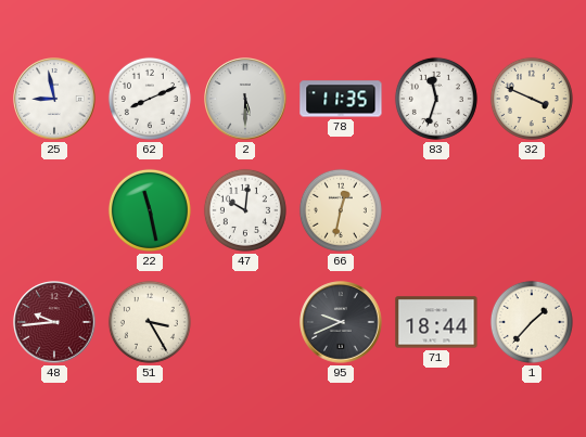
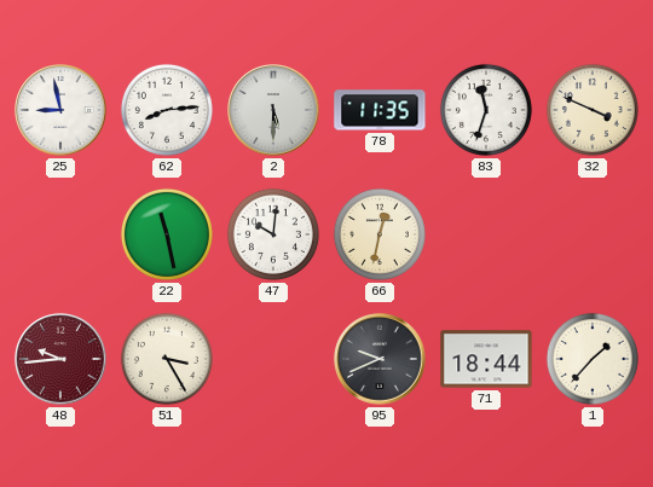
62: 8:11 -> 8:14 (167, 110)
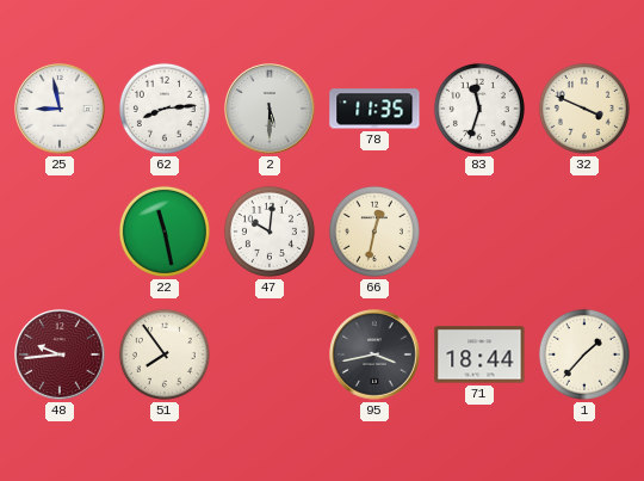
51: 3:25 -> 7:54 (165, 354)
95: 9:41 -> 3:43 (374, 354)
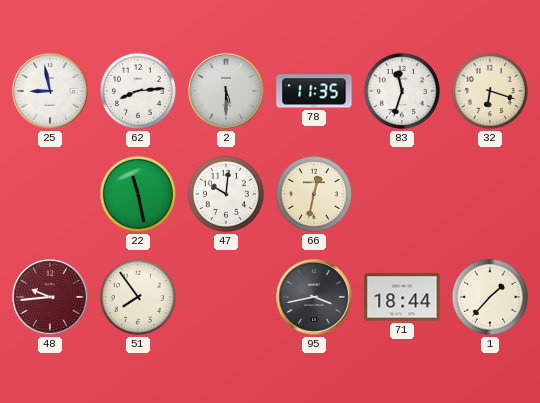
32: 3:49 -> 6:18 (490, 91)
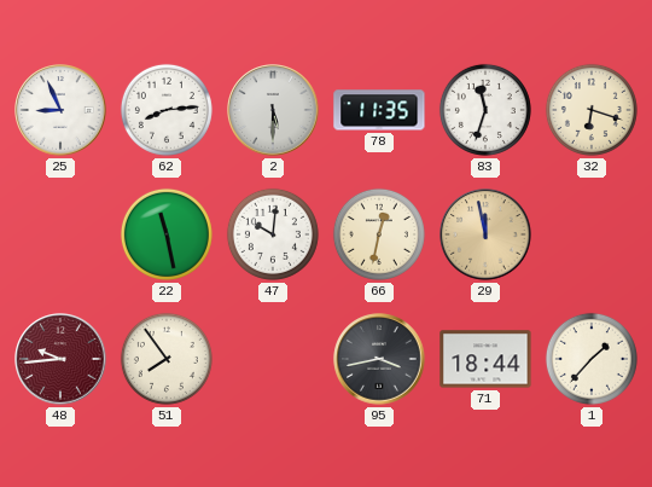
25: 8:58 -> 8:56 (60, 110)
29: none -> 11:58 (485, 234)
